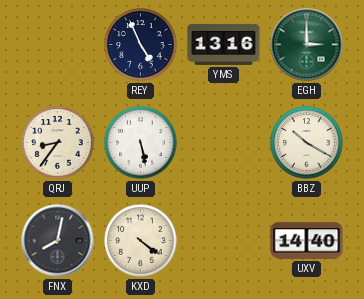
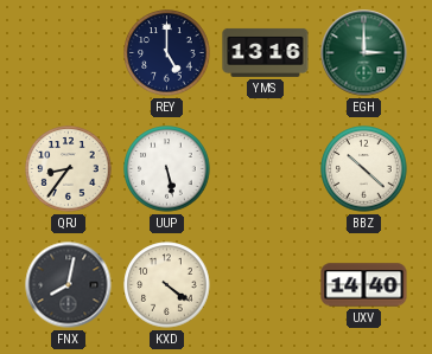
REY: 4:56 -> 5:00 (167, 53)
BBZ: 10:20 -> 10:22 (364, 169)
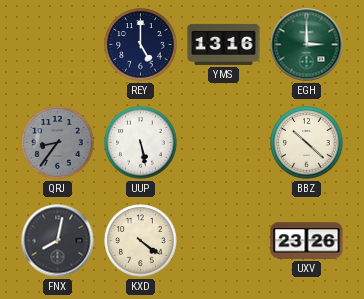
QRJ dial: cream -> grey (58, 143)
UXV: 14:40 -> 23:26 (307, 241)
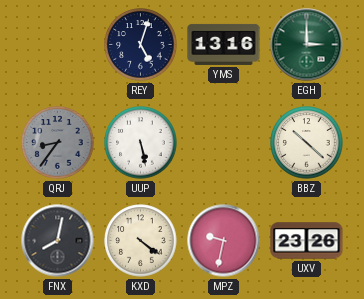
REY: 5:00 -> 5:03 (141, 45)
MPZ: none -> 9:32 (224, 241)
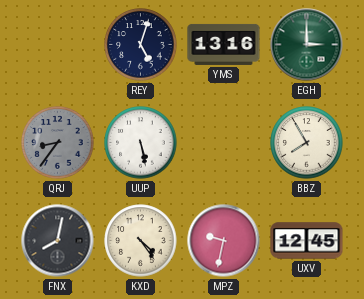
BBZ: 10:22 -> 7:55 (307, 143)
KXD: 4:21 -> 4:24 (141, 241)
UXV: 23:26 -> 12:45 (307, 241)
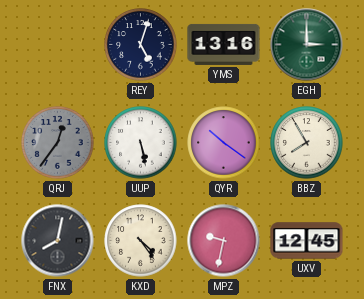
QRJ: 8:36 -> 12:36 (58, 143)
QYR: none -> 10:21 (224, 143)
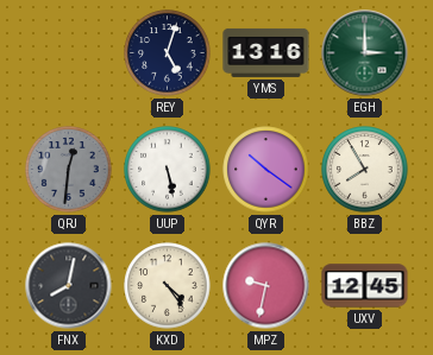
QRJ: 12:36 -> 12:31 (69, 170)
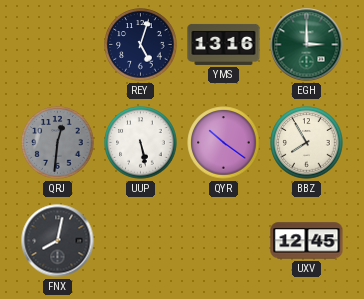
KXD: 4:24 -> none (168, 286)
MPZ: 9:32 -> none (266, 286)
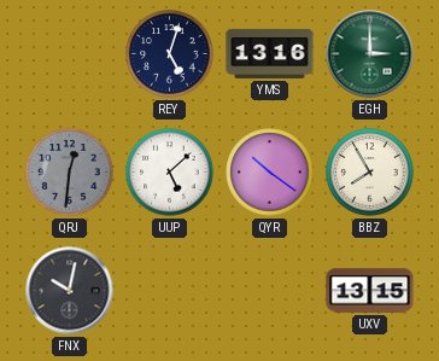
UUP: 5:28 -> 5:08 (170, 173)
FNX: 8:02 -> 10:02 (70, 291)
UXV: 12:45 -> 13:15 (370, 291)
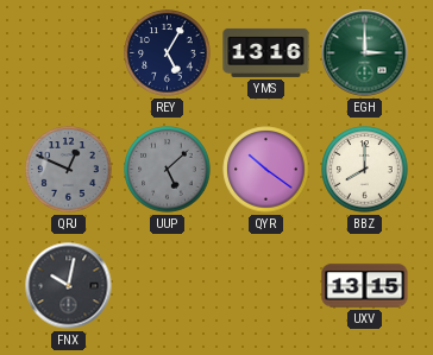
REY: 5:03 -> 5:05 (168, 53)
QRJ: 12:31 -> 12:49 (69, 170)
UUP dial: white -> grey (168, 170)
BBZ: 7:55 -> 8:00 (365, 170)
